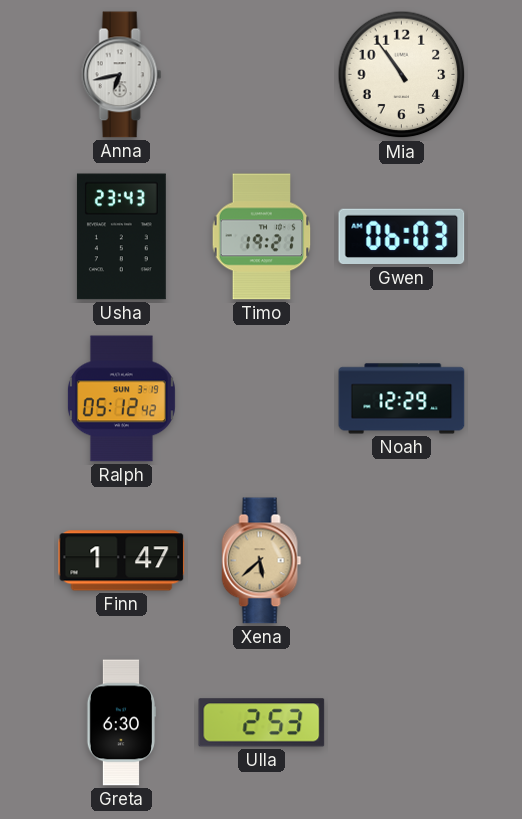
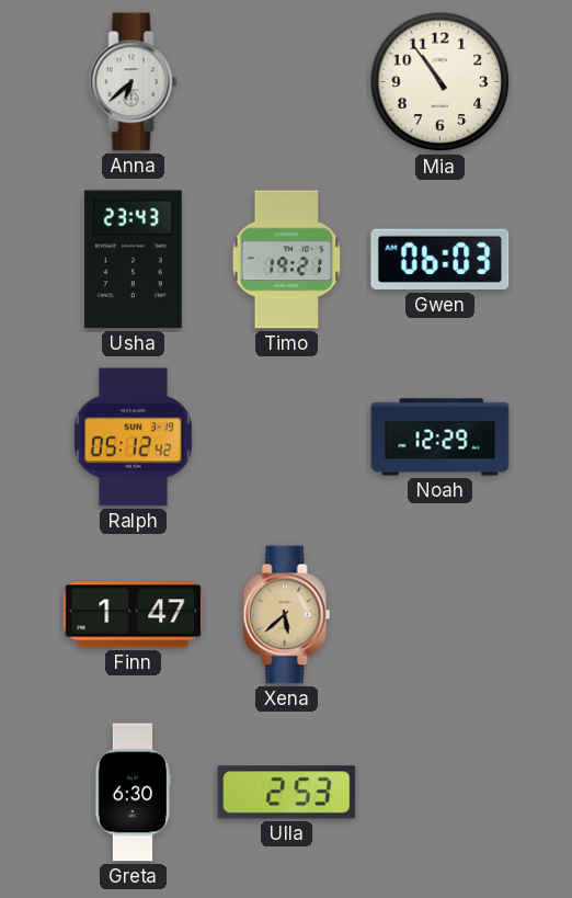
Anna: 6:43 -> 6:38 (134, 82)
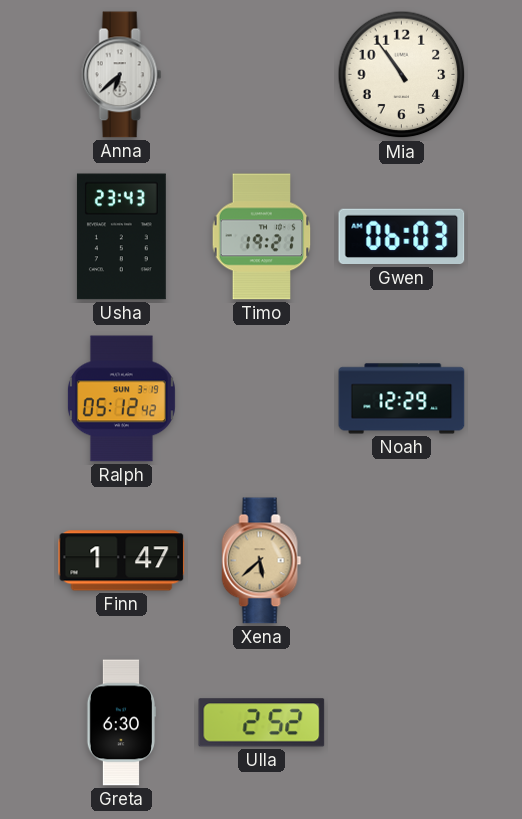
Ulla: 2:53 -> 2:52 (262, 723)
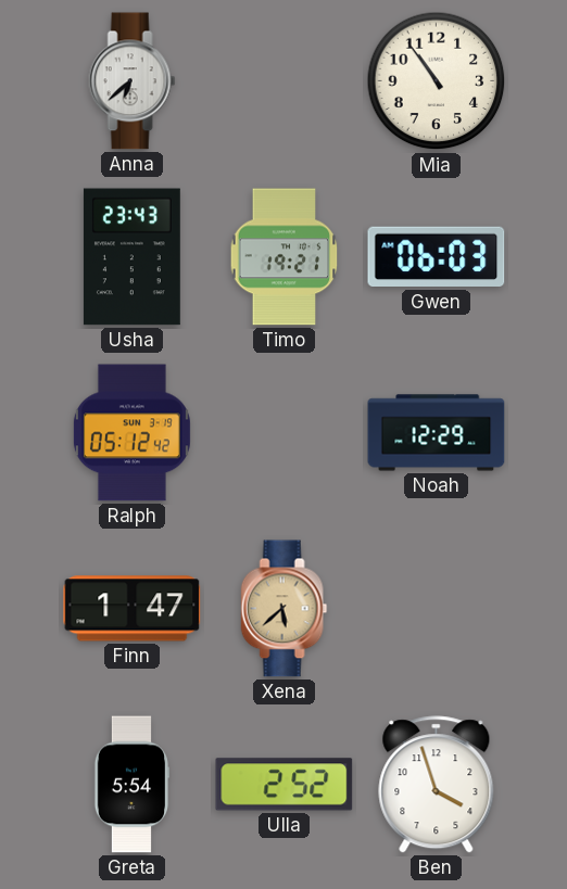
Greta: 6:30 -> 5:54 (131, 785)
Ben: none -> 3:57 (437, 785)
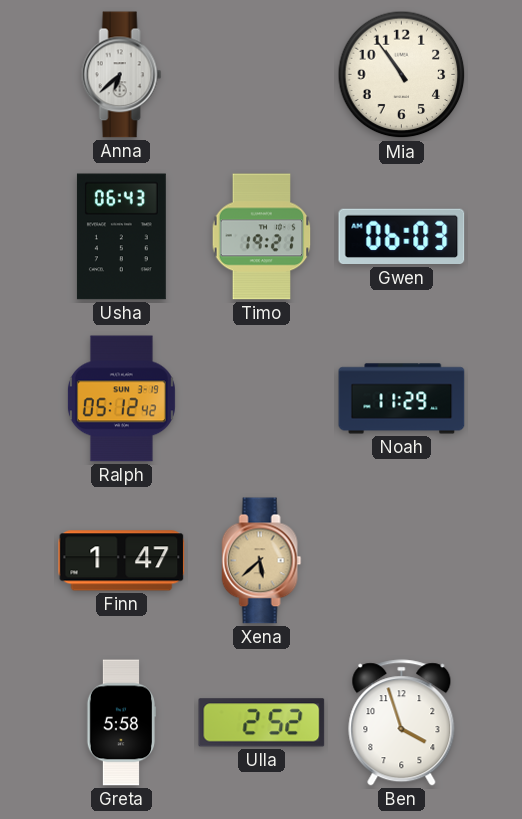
Usha: 23:43 -> 06:43 (121, 237)
Noah: 12:29 -> 11:29 (402, 399)
Greta: 5:54 -> 5:58 (121, 723)
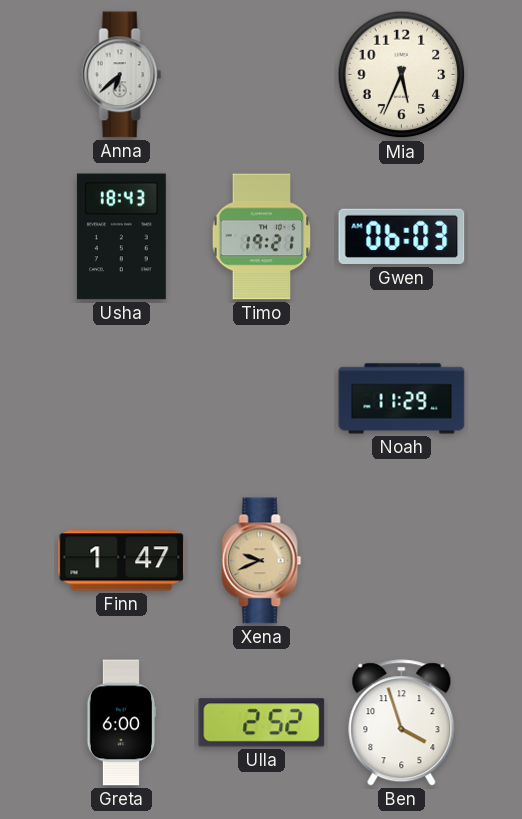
Mia: 10:54 -> 5:34 (402, 75)
Usha: 06:43 -> 18:43 (121, 237)
Ralph: 05:12 -> none (121, 399)
Xena: 5:38 -> 9:41 (262, 561)
Greta: 5:58 -> 6:00 (121, 723)
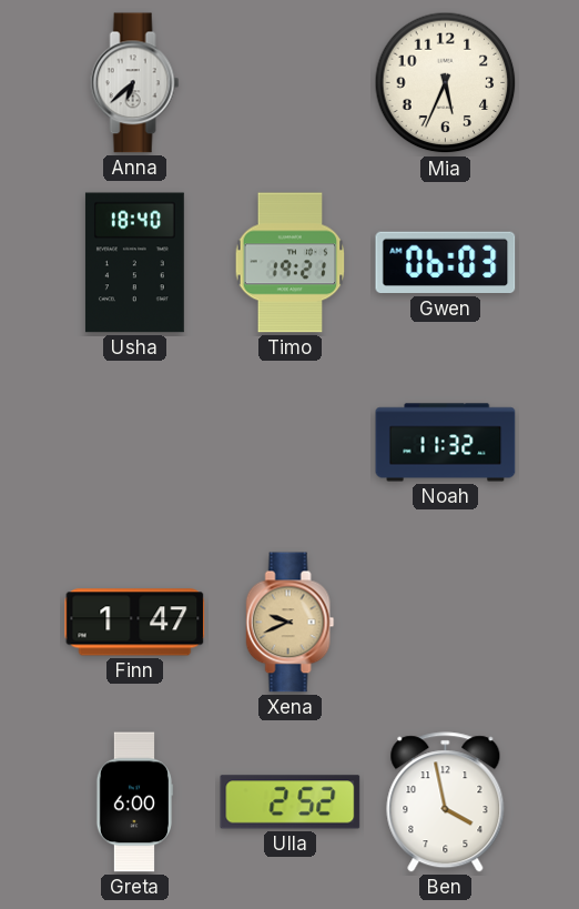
Usha: 18:43 -> 18:40 (134, 263)
Noah: 11:29 -> 11:32 (446, 443)
Ben: 3:57 -> 3:58 (446, 802)
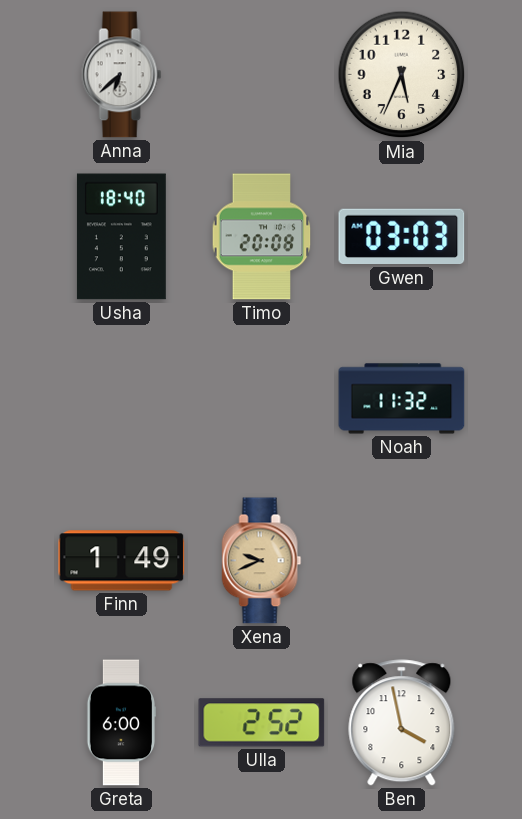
Timo: 19:21 -> 20:08 (262, 237)
Gwen: 06:03 -> 03:03 (402, 237)
Finn: 1:47 -> 1:49 (122, 561)
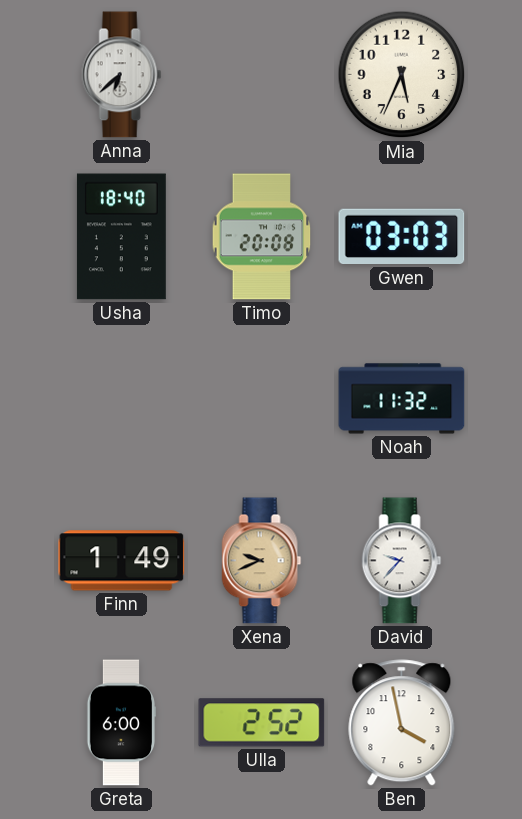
David: none -> 9:37 (402, 561)
